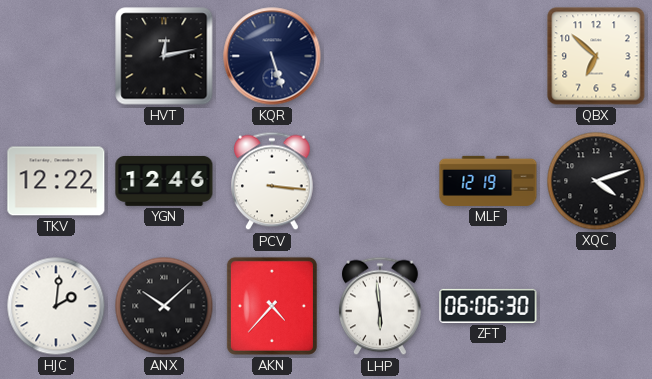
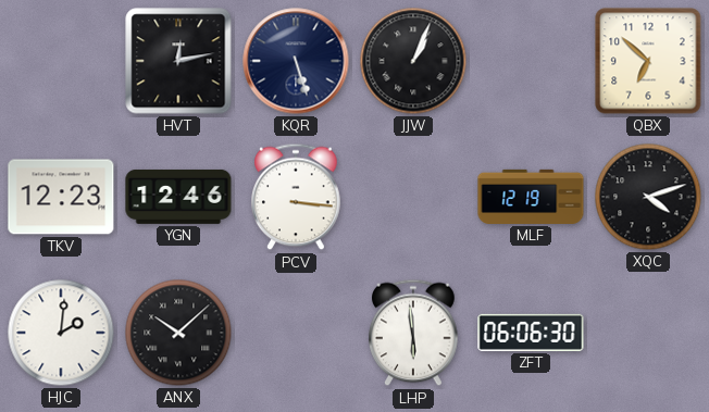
JJW: none -> 1:04 (413, 61)
TKV: 12:22 -> 12:23 (61, 197)
AKN: 4:37 -> none (272, 306)
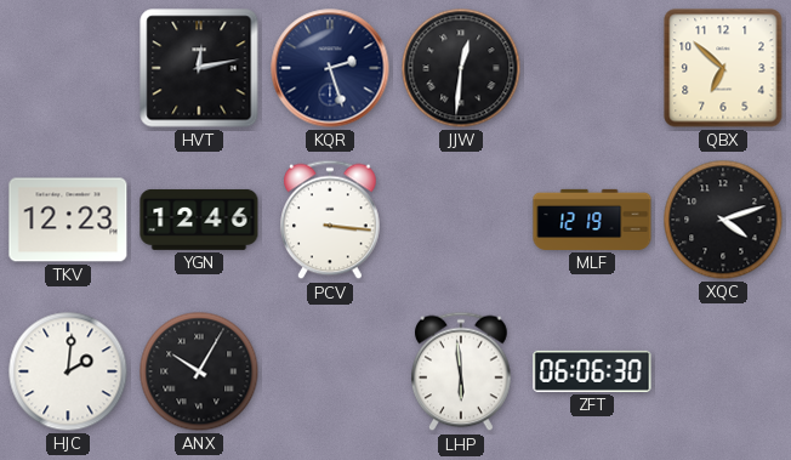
KQR: 5:27 -> 2:27 (330, 68)
JJW: 1:04 -> 12:31 (461, 68)
ANX: 10:08 -> 10:05 (199, 371)
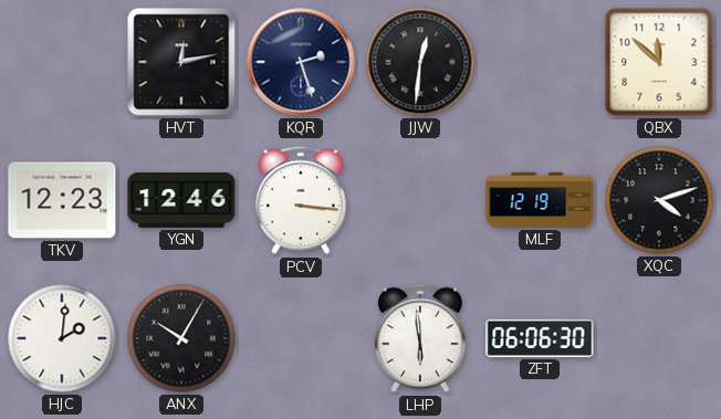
QBX: 6:52 -> 11:52 (659, 62)
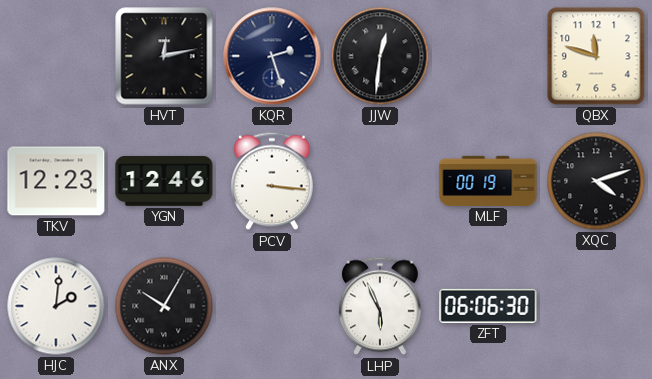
QBX: 11:52 -> 11:48 (596, 56)
MLF: 12:19 -> 00:19 (488, 181)
LHP: 5:59 -> 5:56 (381, 306)
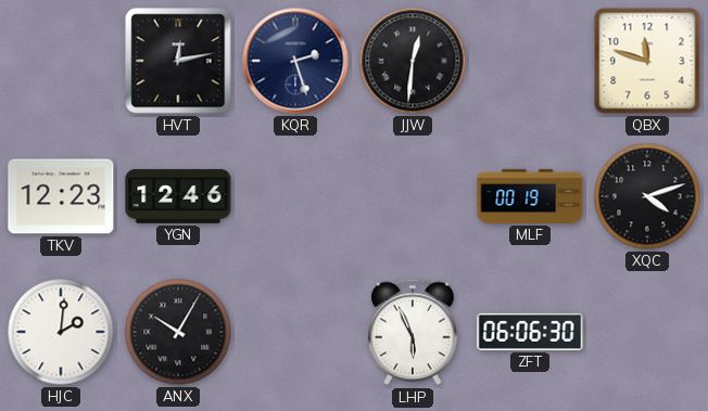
PCV: 3:16 -> none (273, 181)
